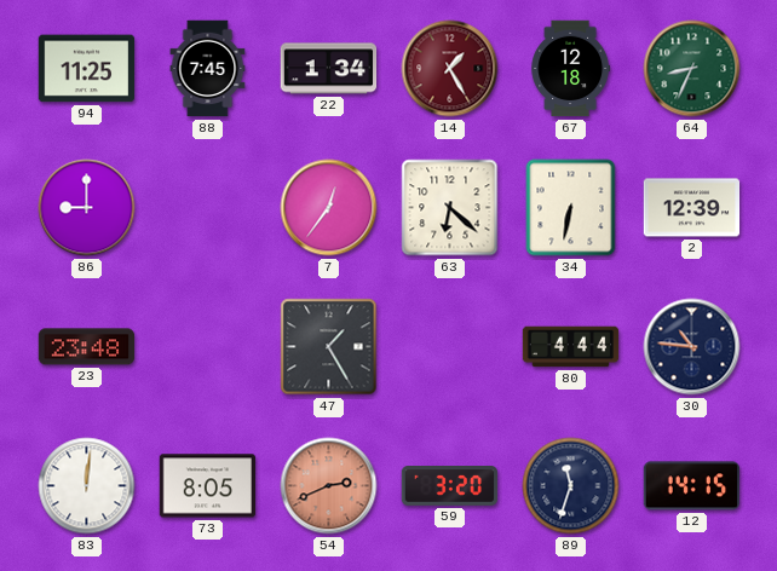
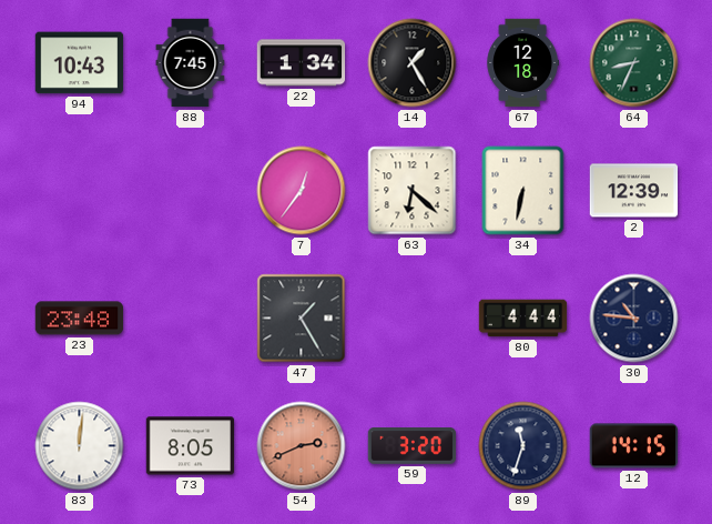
94: 11:25 -> 10:43 (80, 63)
14 dial: burgundy -> black (413, 63)
86: 9:00 -> none (87, 208)
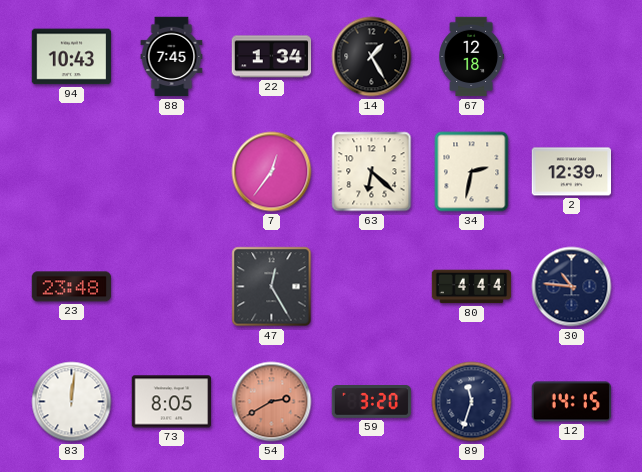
64: 8:34 -> none (634, 63)
34: 6:32 -> 2:32 (472, 172)
47: 1:25 -> 12:25 (272, 287)
54: 2:41 -> 2:40 (272, 402)
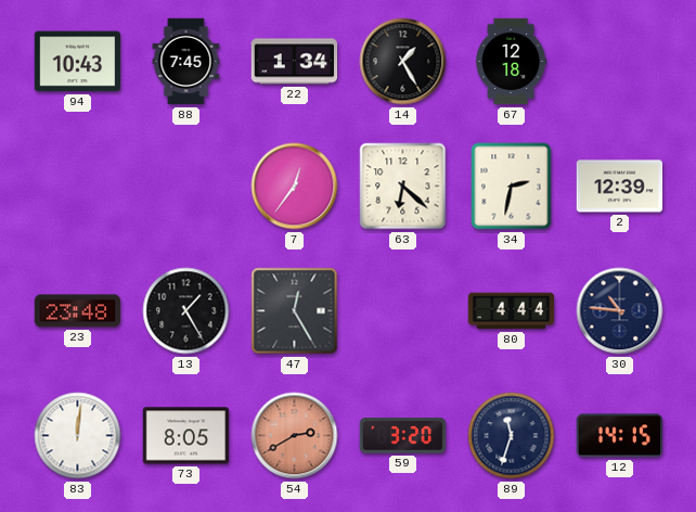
13: none -> 1:25 (186, 311)
